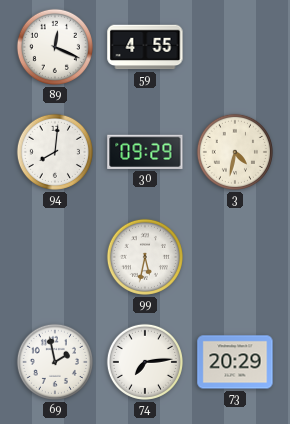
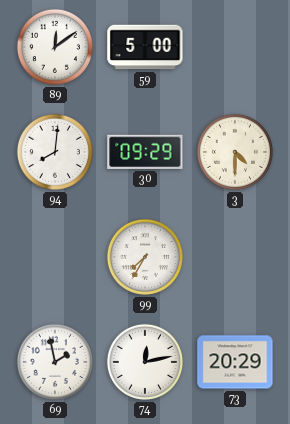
89: 12:19 -> 12:09 (55, 47)
59: 4:55 -> 5:00 (145, 47)
3: 4:32 -> 4:30 (235, 152)
99: 5:32 -> 7:35 (145, 257)
74: 7:14 -> 12:13 (145, 362)
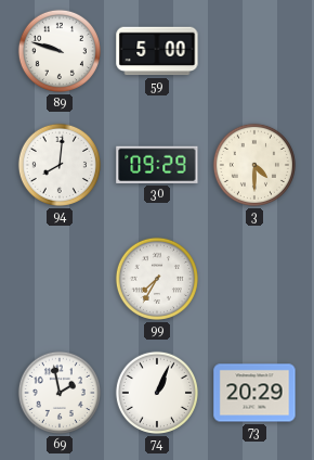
89: 12:09 -> 9:48 (60, 51)
74: 12:13 -> 1:04 (157, 393)
